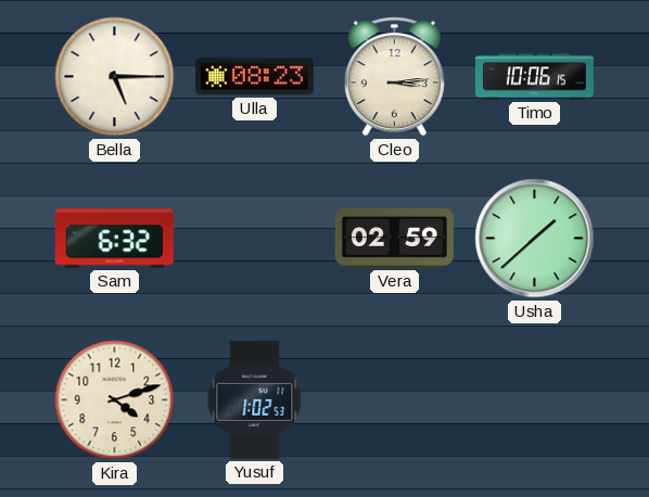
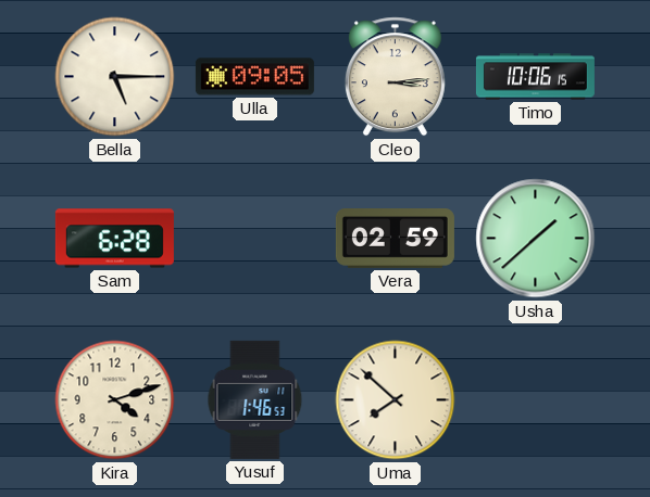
Ulla: 08:23 -> 09:05 (254, 77)
Sam: 6:32 -> 6:28 (114, 239)
Yusuf: 1:02 -> 1:46 (255, 399)
Uma: none -> 7:52 (396, 400)
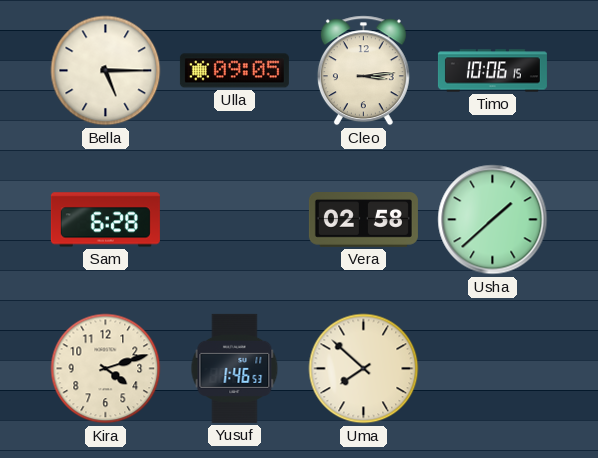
Vera: 02:59 -> 02:58 (363, 220)
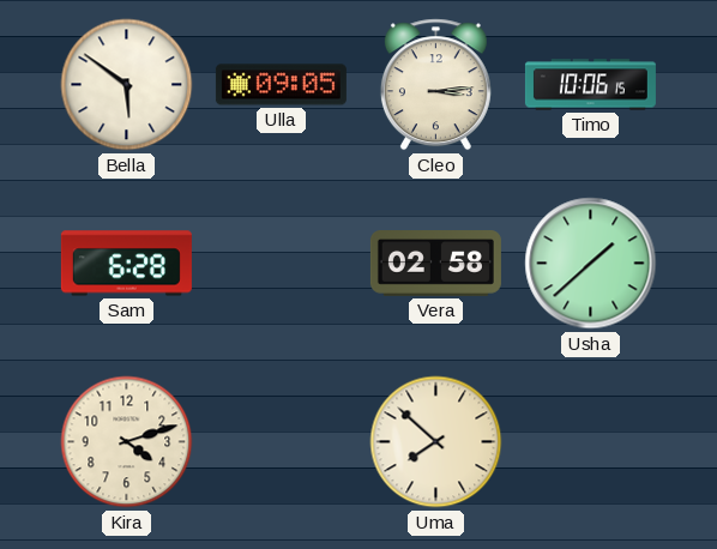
Bella: 5:15 -> 5:51 (127, 85)
Yusuf: 1:46 -> none (235, 368)
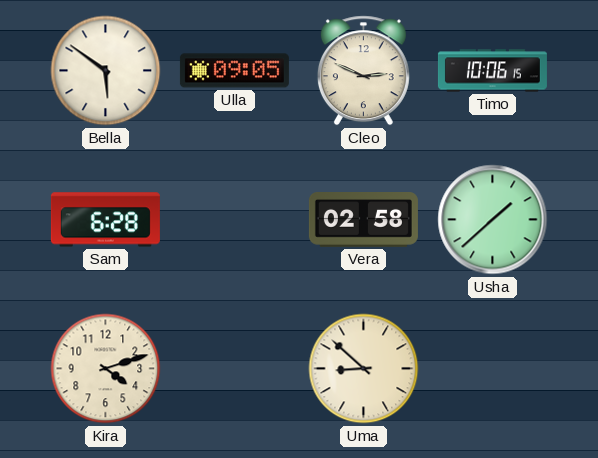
Cleo: 3:14 -> 2:49 (363, 71)
Uma: 7:52 -> 8:52 (364, 369)
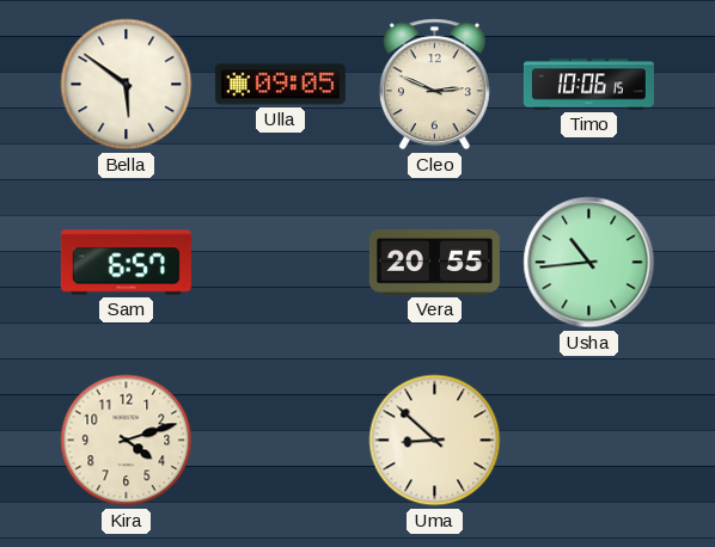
Sam: 6:28 -> 6:57 (126, 263)
Vera: 02:58 -> 20:55 (434, 263)
Usha: 1:38 -> 10:44 (589, 263)
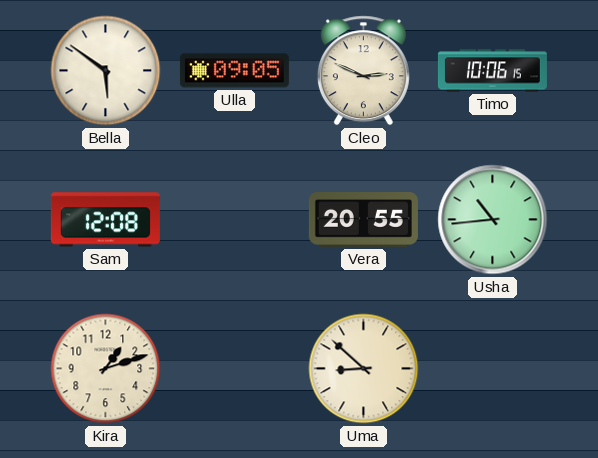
Sam: 6:57 -> 12:08 (105, 220)
Kira: 4:12 -> 1:12 (106, 369)
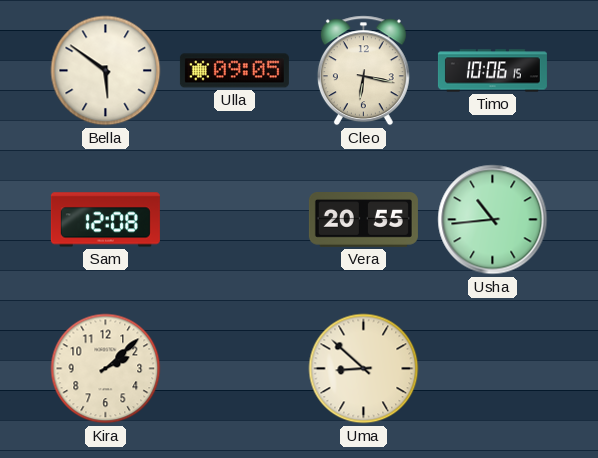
Cleo: 2:49 -> 6:17 (363, 71)
Kira: 1:12 -> 2:08 (106, 369)
